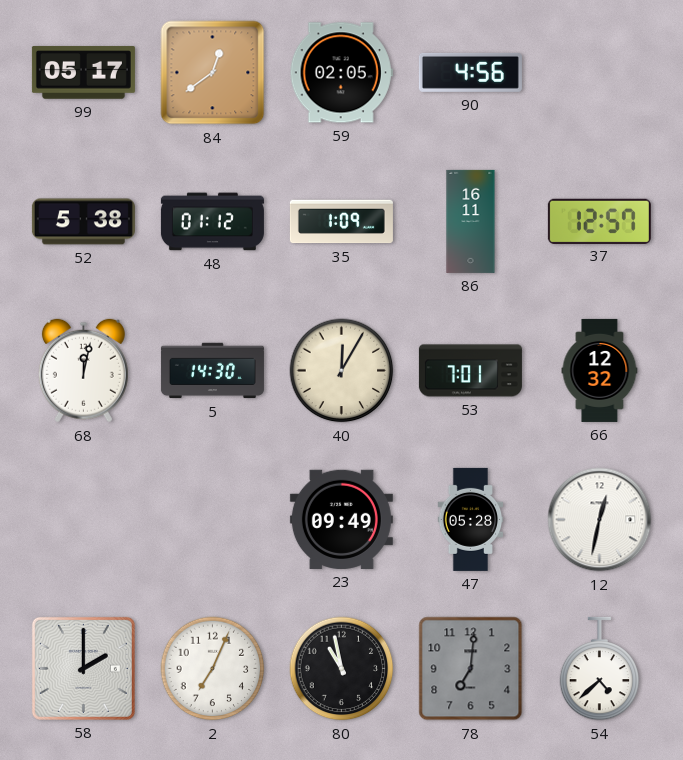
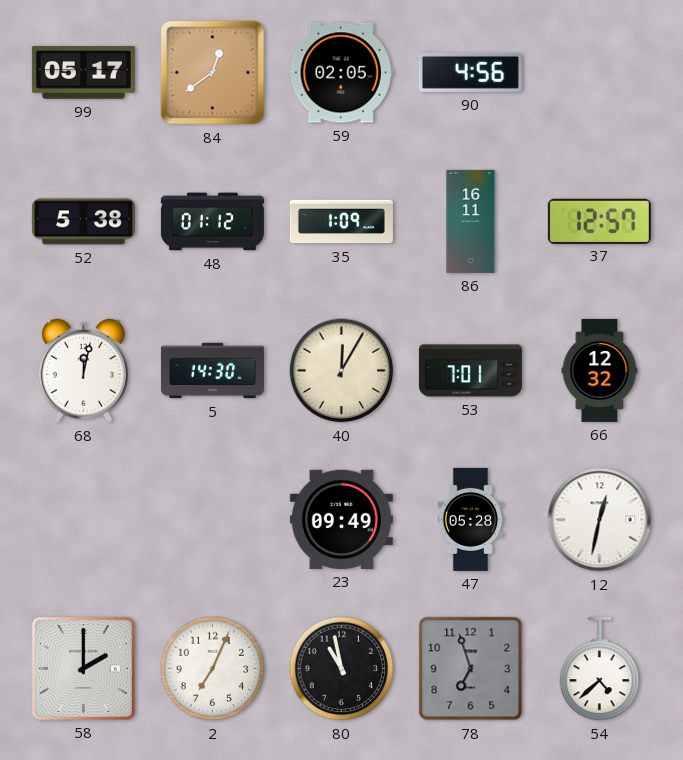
78: 7:01 -> 6:57 (471, 669)
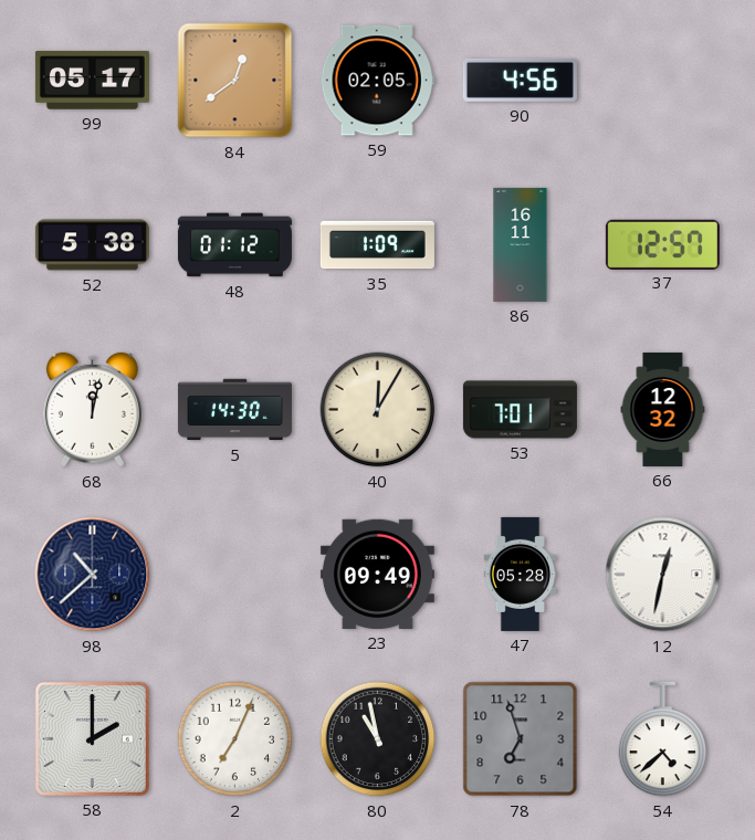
98: none -> 10:38 (93, 575)
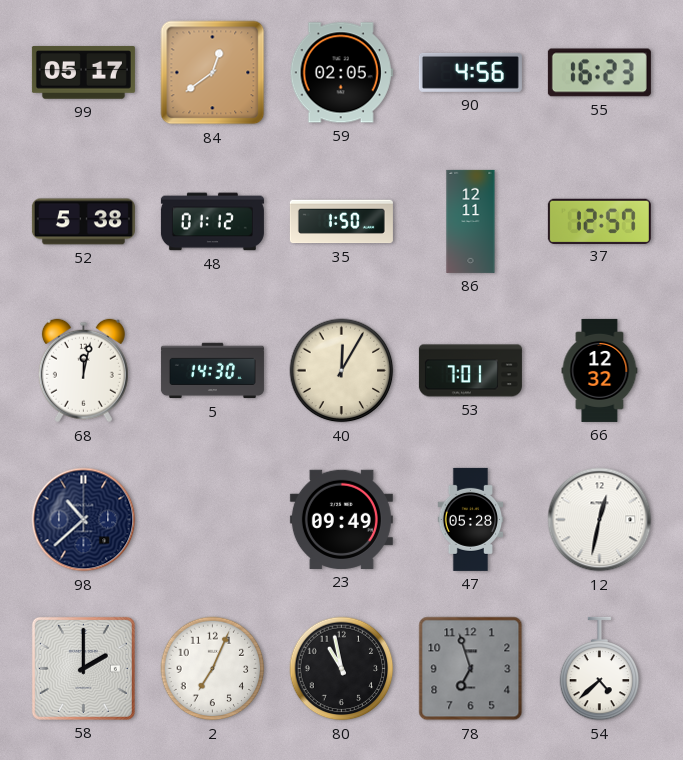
55: none -> 16:23 (599, 73)
35: 1:09 -> 1:50 (341, 222)
86: 16:11 -> 12:11 (471, 221)
